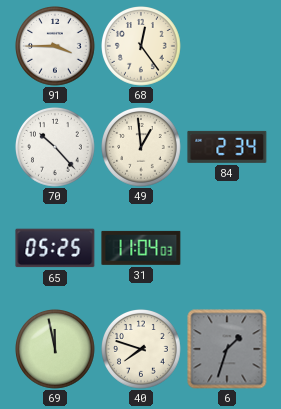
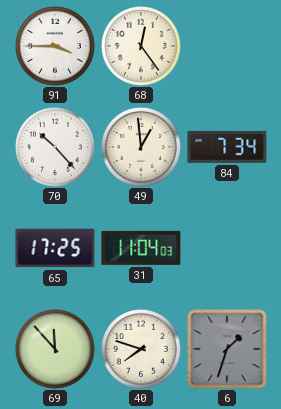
84: 2:34 -> 7:34 (227, 147)
65: 05:25 -> 17:25 (55, 248)
69: 11:58 -> 11:53 (56, 350)
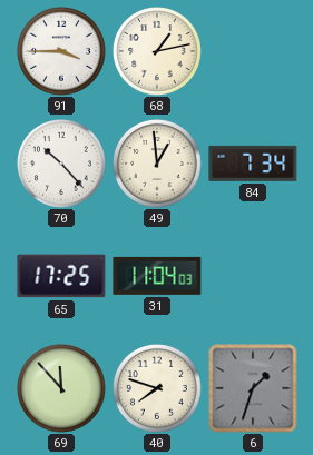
68: 12:24 -> 1:13 (158, 52)
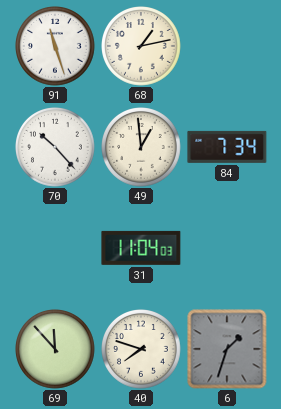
91: 3:45 -> 11:27 (56, 47)
65: 17:25 -> none (61, 276)
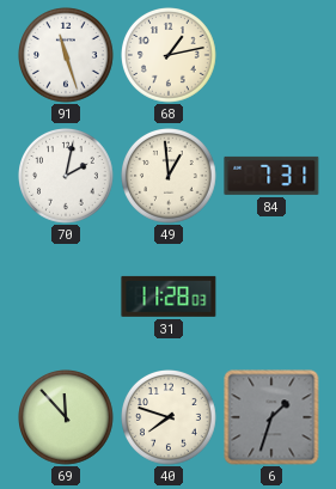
70: 10:23 -> 2:02 (67, 177)
84: 7:34 -> 7:31 (271, 176)
31: 11:04 -> 11:28 (169, 297)
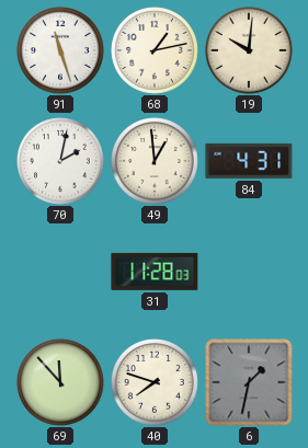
19: none -> 10:01 (250, 51)
84: 7:31 -> 4:31 (249, 161)
6: 1:33 -> 1:32 (249, 382)
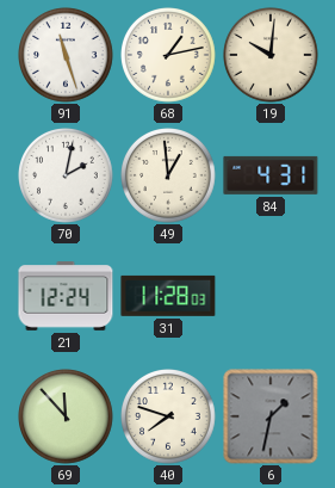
21: none -> 12:24 (66, 296)
